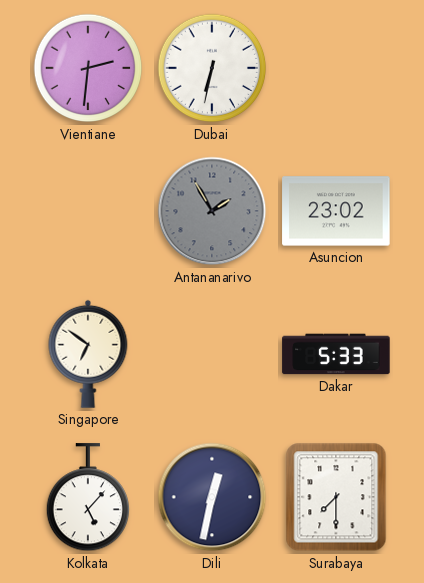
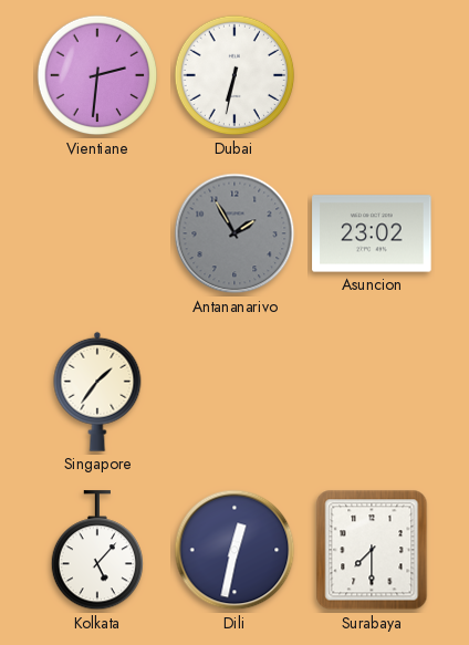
Singapore: 6:51 -> 1:36 (97, 392)
Dakar: 5:33 -> none (336, 354)
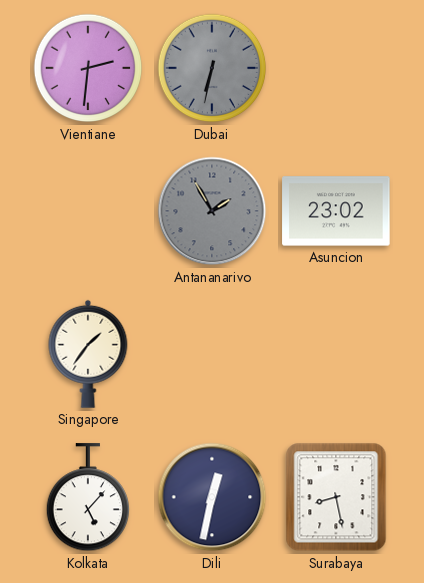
Dubai dial: white -> grey (212, 68)
Surabaya: 7:30 -> 8:28 (336, 497)
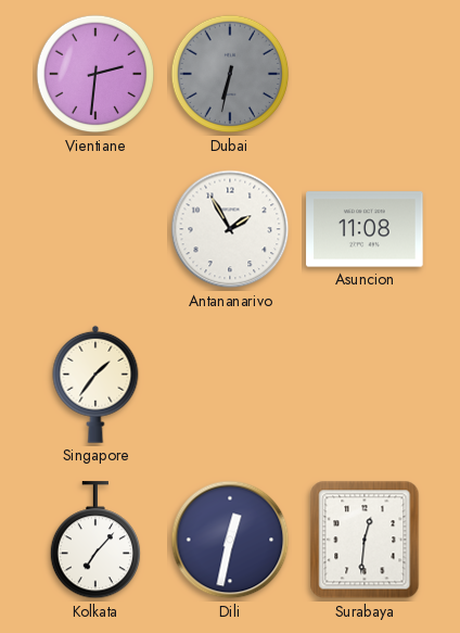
Antananarivo dial: grey -> white (230, 229)
Asuncion: 23:02 -> 11:08 (365, 229)
Kolkata: 5:07 -> 7:07 (94, 541)
Surabaya: 8:28 -> 12:31 (365, 540)
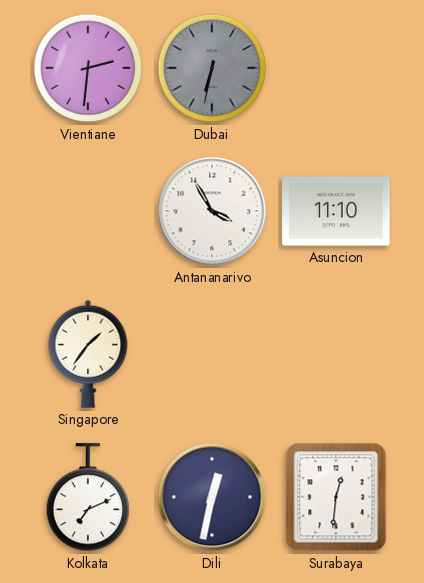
Antananarivo: 1:55 -> 3:55 (212, 211)
Asuncion: 11:08 -> 11:10 (336, 211)
Kolkata: 7:07 -> 7:11 (87, 498)
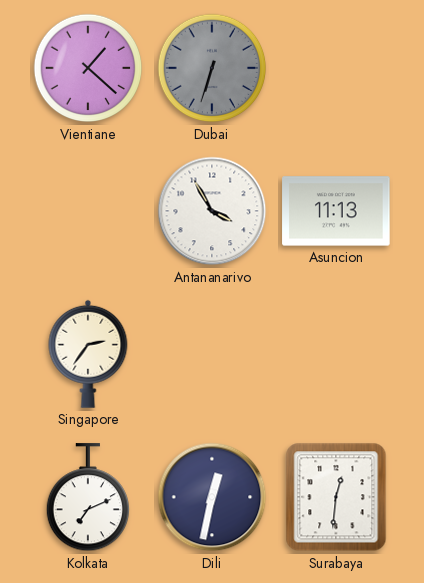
Vientiane: 2:31 -> 1:22 (88, 68)
Dubai: 6:32 -> 6:33 (212, 68)
Asuncion: 11:10 -> 11:13 (336, 211)
Singapore: 1:36 -> 2:36 (88, 354)
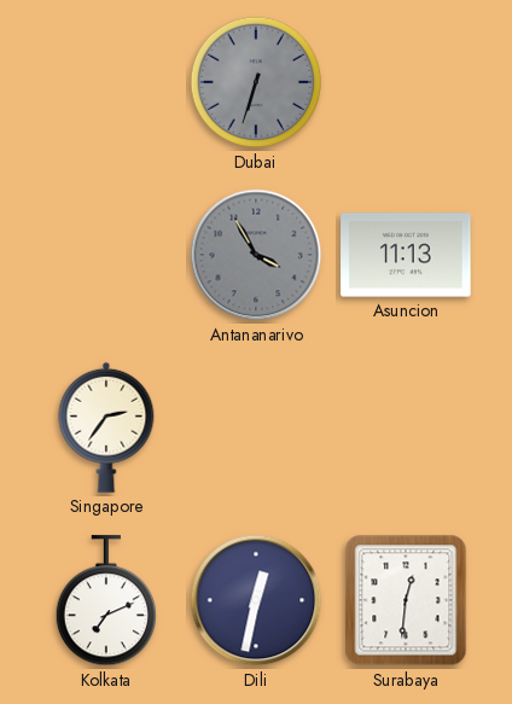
Vientiane: 1:22 -> none (88, 68)
Antananarivo dial: white -> grey (256, 255)
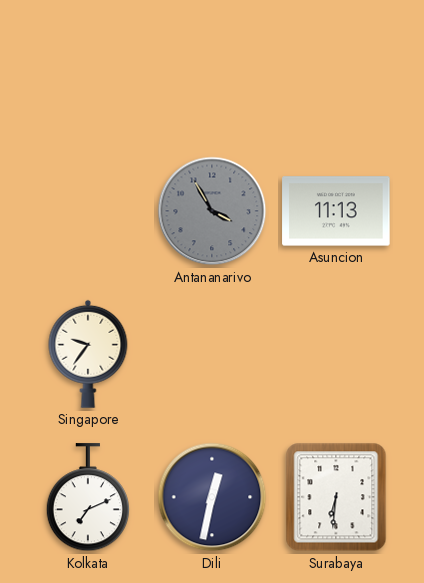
Dubai: 6:33 -> none (256, 82)
Singapore: 2:36 -> 9:36 (88, 354)
Surabaya: 12:31 -> 6:31 (336, 497)
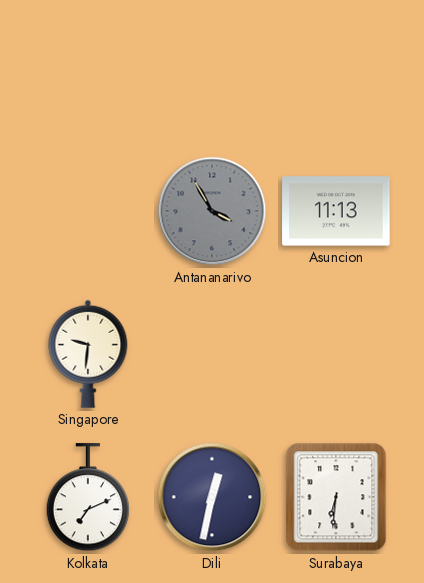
Singapore: 9:36 -> 9:31 (88, 354)
